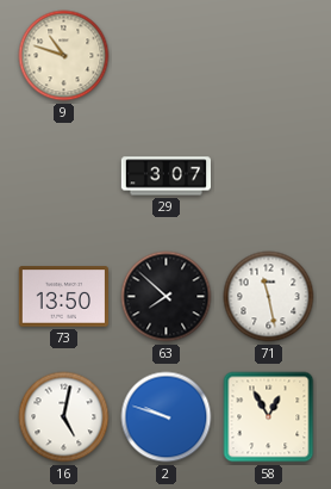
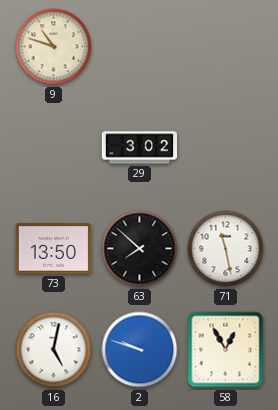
29: 3:07 -> 3:02 (139, 148)
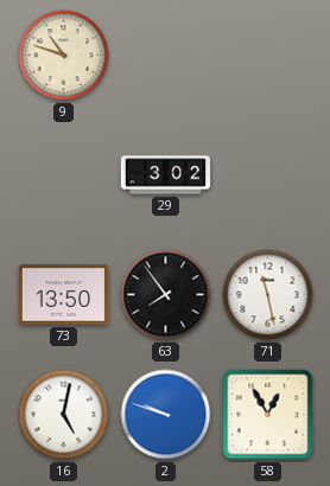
63: 7:52 -> 7:54 (166, 295)
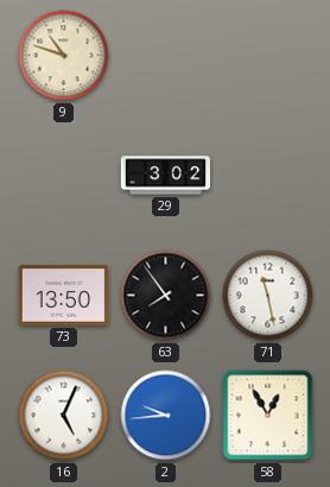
16: 5:02 -> 5:04 (64, 416)
2: 9:48 -> 9:44 (166, 416)
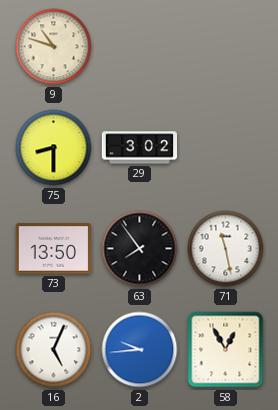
75: none -> 8:30 (54, 148)
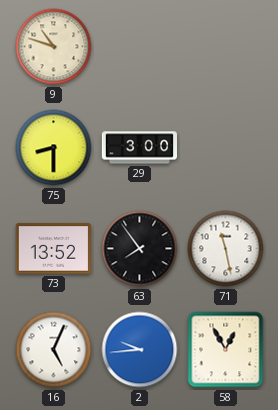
29: 3:02 -> 3:00 (139, 148)
73: 13:50 -> 13:52 (53, 249)
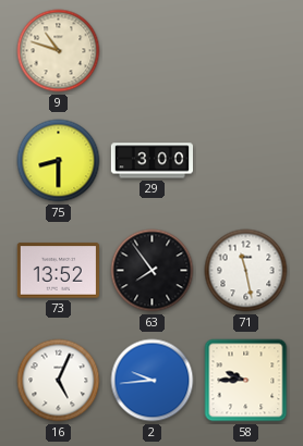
58: 12:55 -> 9:45 (246, 381)
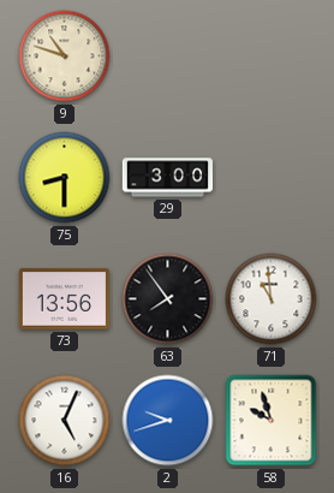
73: 13:52 -> 13:56 (64, 299)
71: 11:28 -> 10:59 (272, 299)
2: 9:44 -> 9:42 (168, 421)
58: 9:45 -> 9:57 (272, 421)
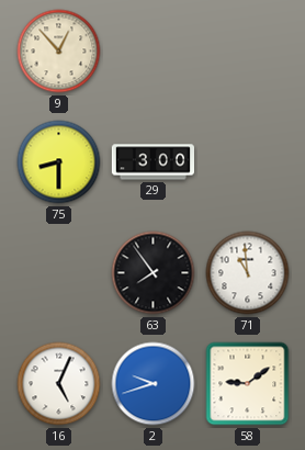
9: 10:48 -> 12:53 (59, 52)
73: 13:56 -> none (64, 299)
58: 9:57 -> 9:09 (248, 384)
